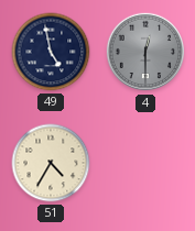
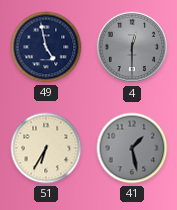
51: 4:35 -> 6:35 (46, 148)
41: none -> 1:28 (132, 148)
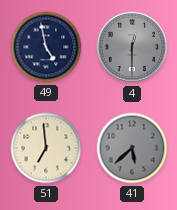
51: 6:35 -> 6:59 (46, 148)
41: 1:28 -> 5:38 (132, 148)
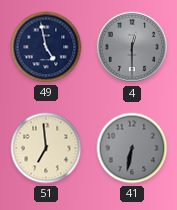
41: 5:38 -> 6:32 (132, 148)
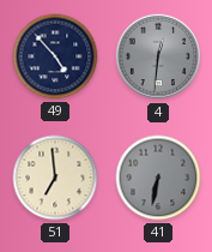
49: 4:58 -> 4:53 (55, 56)
4: 12:30 -> 12:31 (158, 56)
